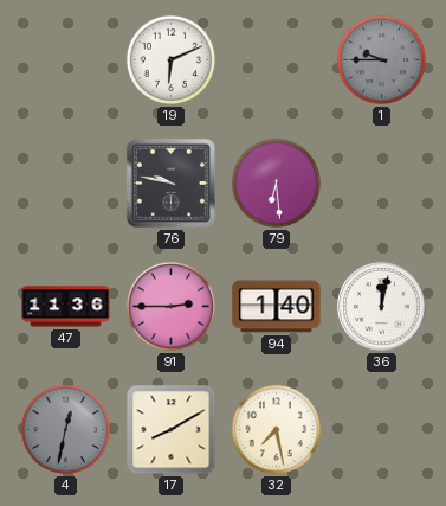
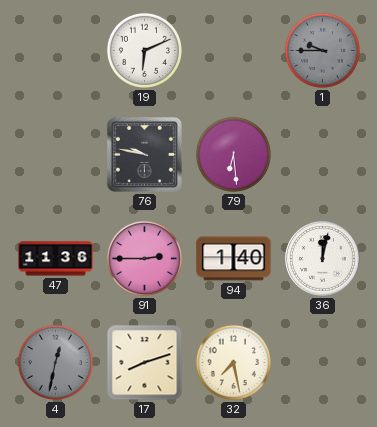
17: 8:10 -> 8:12 (145, 363)
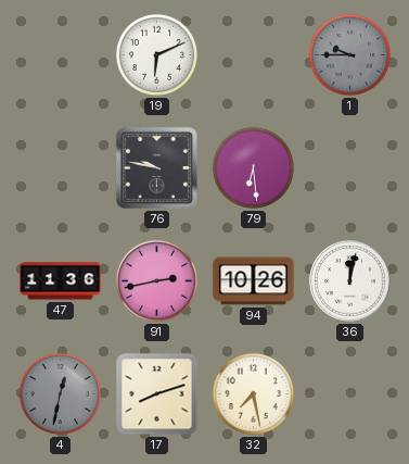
91: 2:45 -> 2:43 (156, 280)
94: 1:40 -> 10:26 (254, 281)
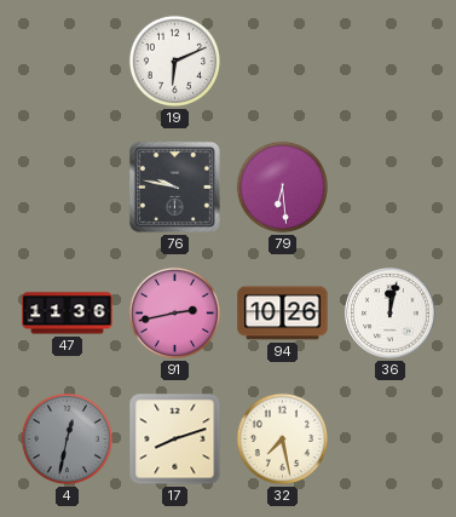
1: 9:45 -> none (349, 54)
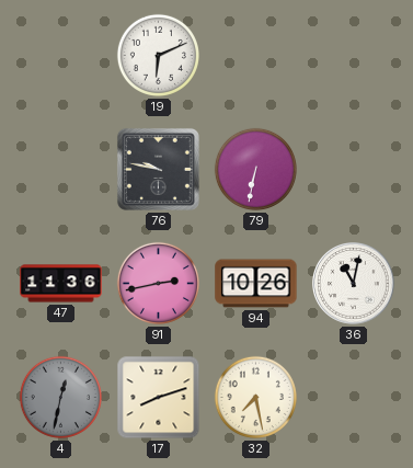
79: 6:29 -> 6:32 (255, 169)
36: 12:02 -> 11:02 (354, 284)
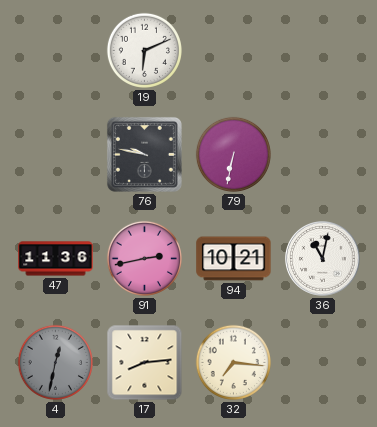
94: 10:26 -> 10:21 (234, 259)
17: 8:12 -> 8:14 (145, 363)
32: 7:28 -> 7:16 (233, 362)
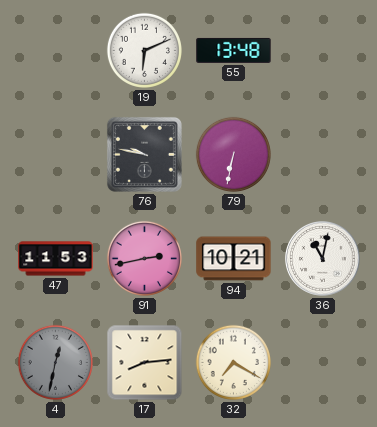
55: none -> 13:48 (234, 50)
47: 11:36 -> 11:53 (56, 259)
32: 7:16 -> 7:20 (233, 362)
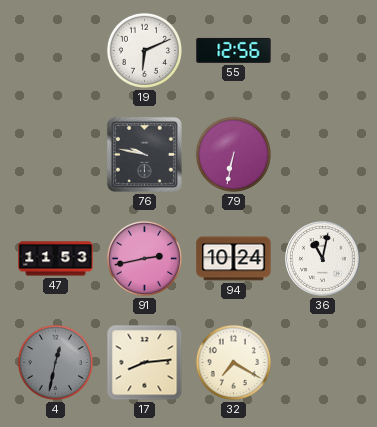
55: 13:48 -> 12:56 (234, 50)
94: 10:21 -> 10:24 (234, 259)
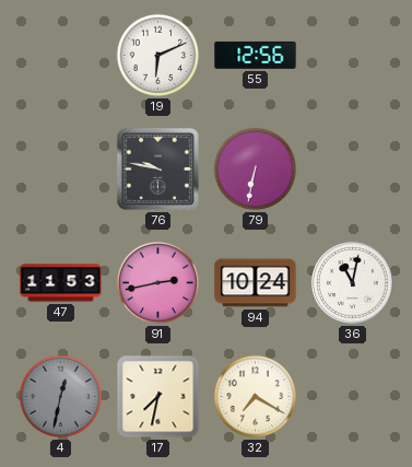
17: 8:14 -> 7:32 (158, 397)
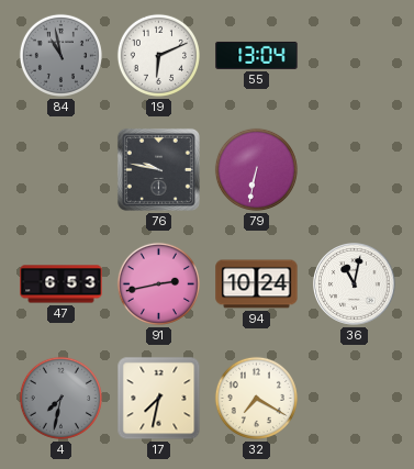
84: none -> 10:58 (60, 55)
55: 12:56 -> 13:04 (257, 55)
47: 11:53 -> 6:53 (61, 284)
4: 12:32 -> 7:32 (60, 398)
